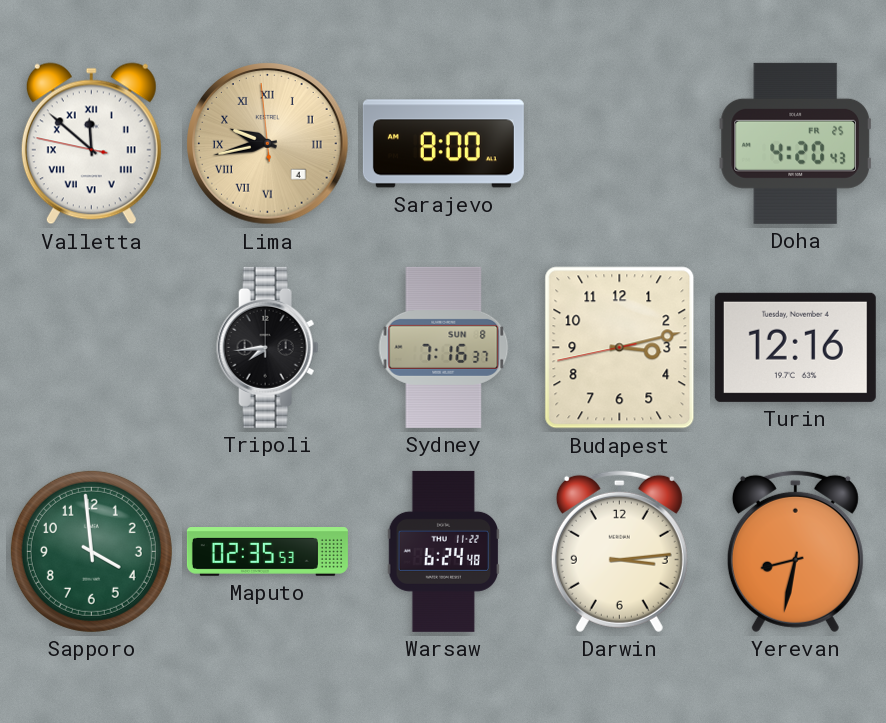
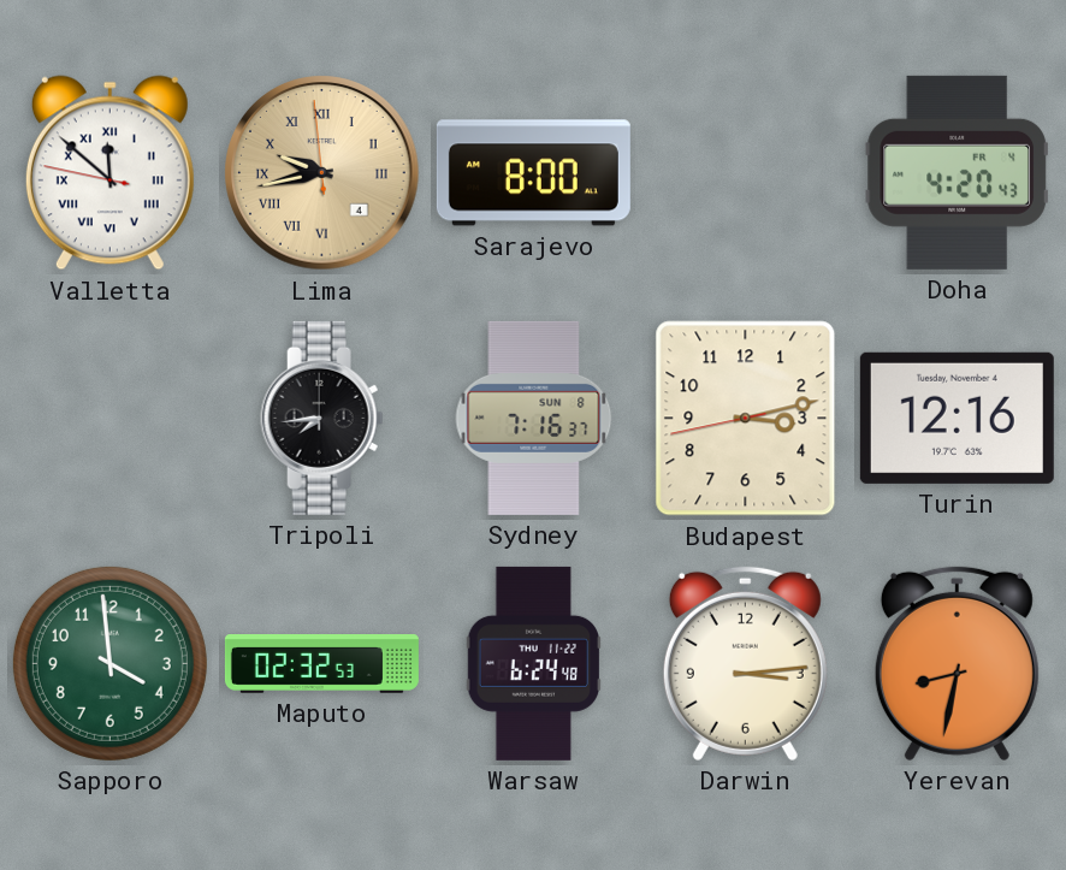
Doha date: FR 25 -> FR 4 (957, 172)
Maputo: 02:35 -> 02:32 (321, 664)
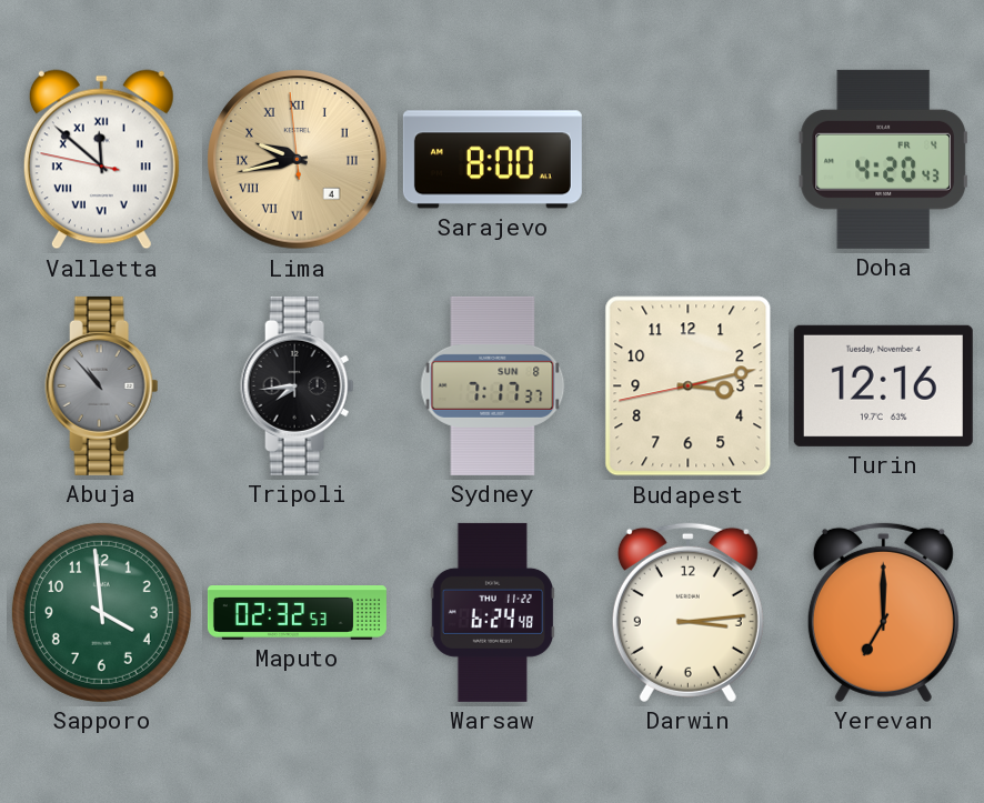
Abuja: none -> 10:53 (102, 385)
Sydney: 7:16 -> 7:17 (493, 385)
Yerevan: 8:32 -> 7:00 (883, 612)
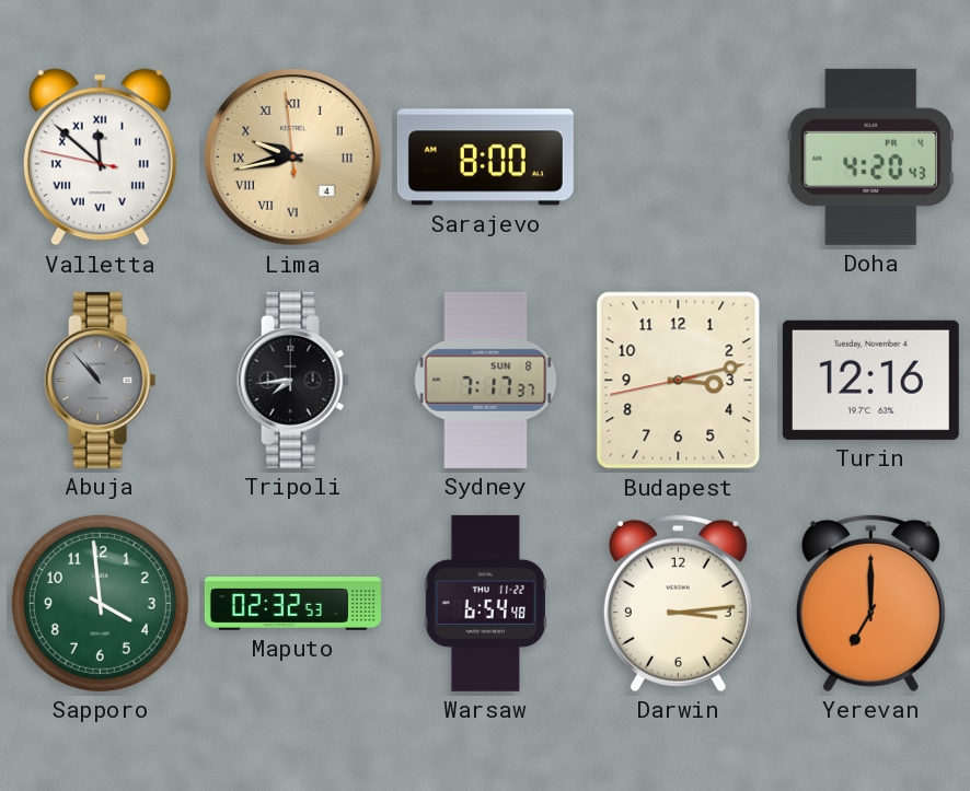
Warsaw: 6:24 -> 6:54 (485, 603)
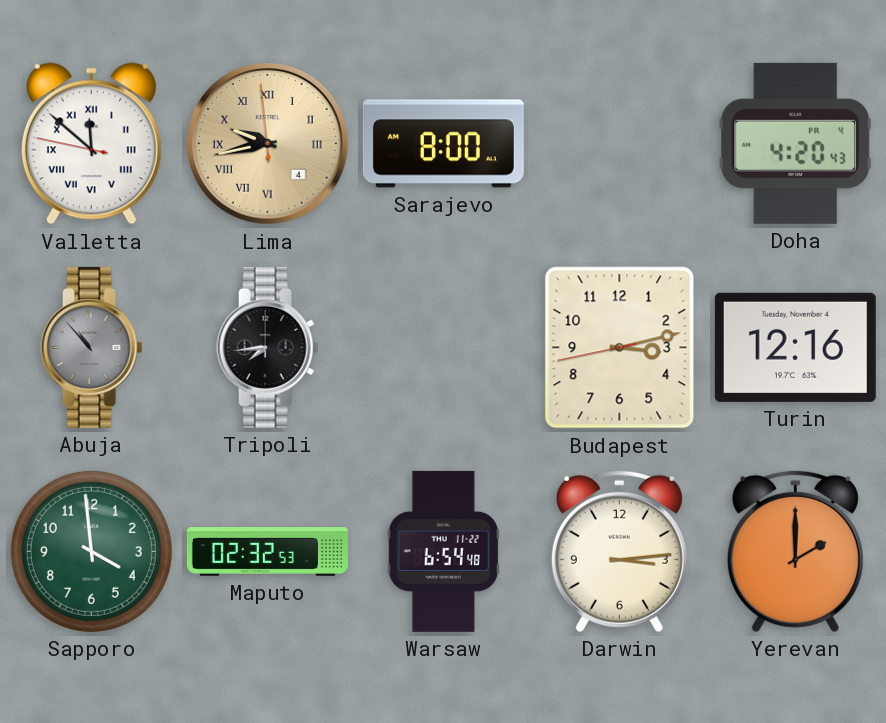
Sydney: 7:17 -> none (486, 380)
Yerevan: 7:00 -> 2:00 (795, 551)
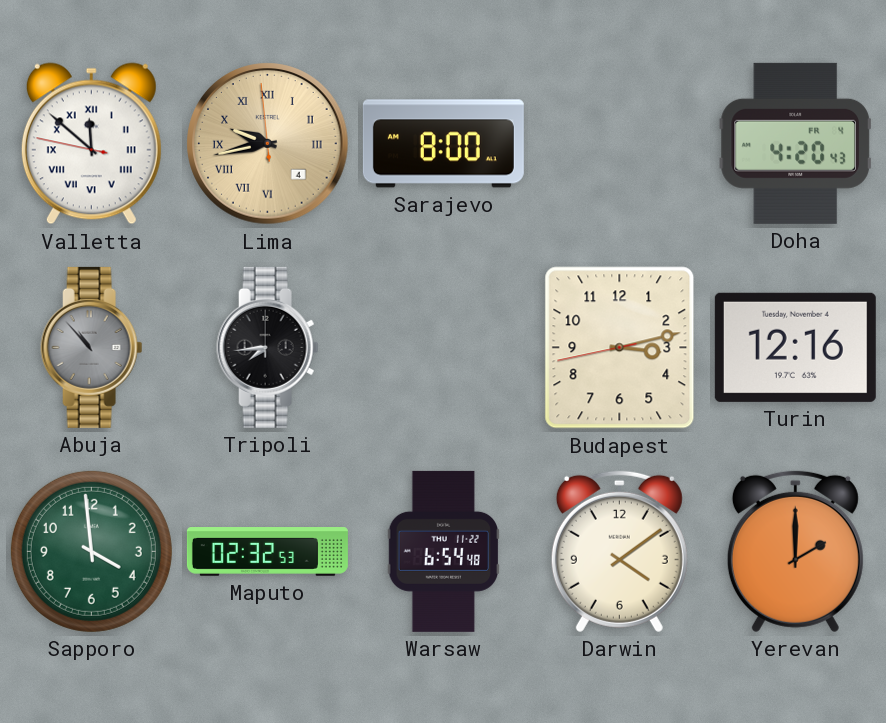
Darwin: 3:14 -> 4:09 (619, 551)
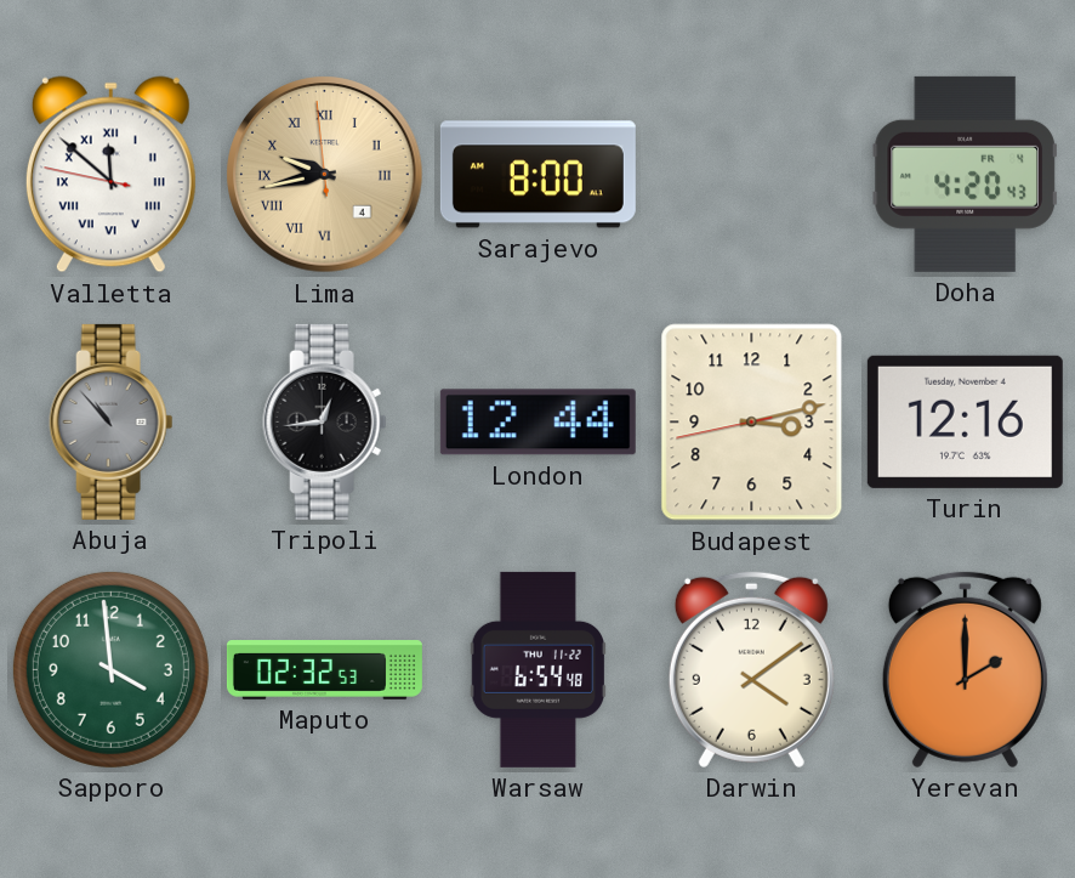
Tripoli: 7:44 -> 12:44 (325, 421)
London: none -> 12:44 (537, 423)
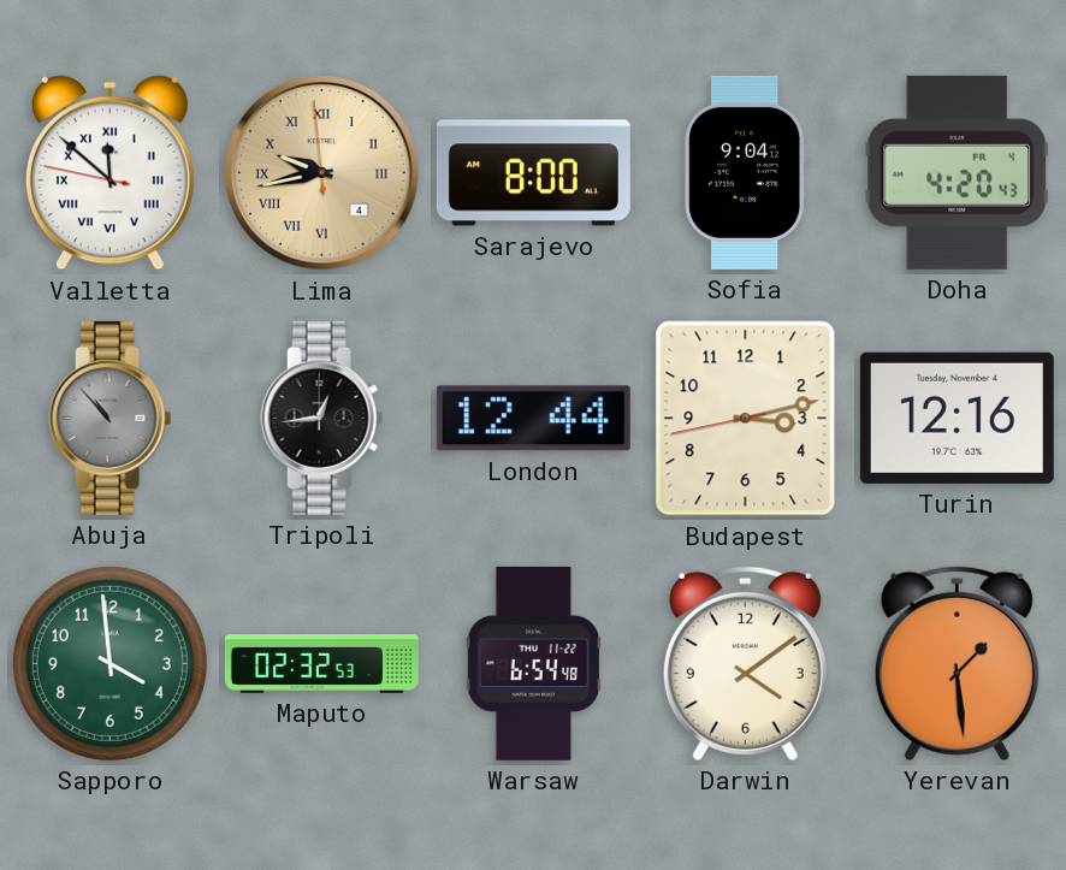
Sofia: none -> 9:04 (746, 172)
Yerevan: 2:00 -> 1:29 (957, 663)
